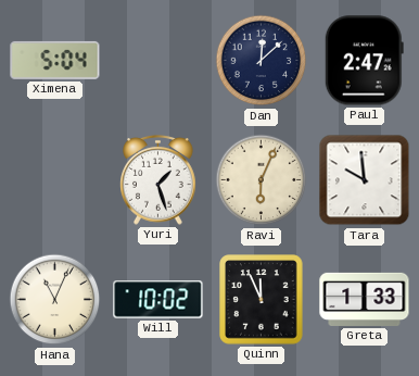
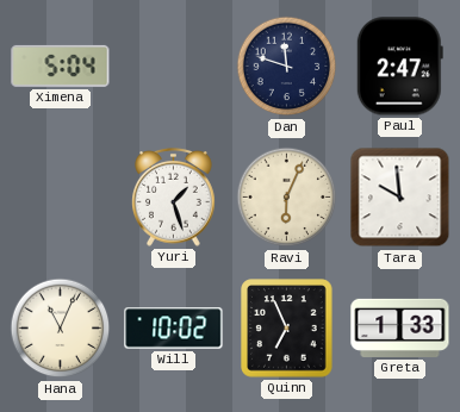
Dan: 12:08 -> 11:48 (287, 67)
Quinn: 11:56 -> 6:56 (287, 329)
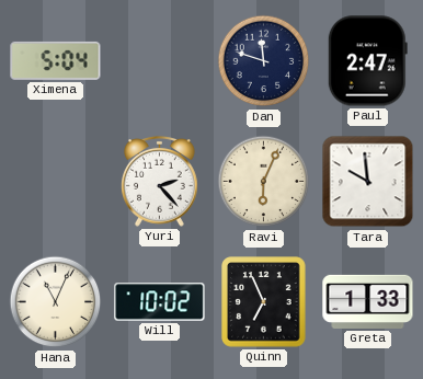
Yuri: 1:27 -> 2:23 (160, 181)
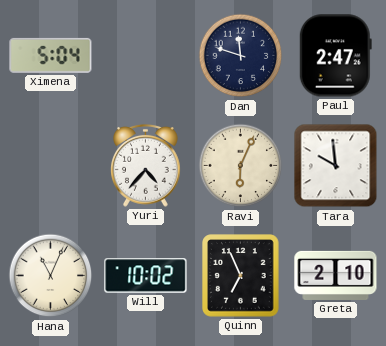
Yuri: 2:23 -> 4:37 (146, 165)
Greta: 1:33 -> 2:10 (336, 275)
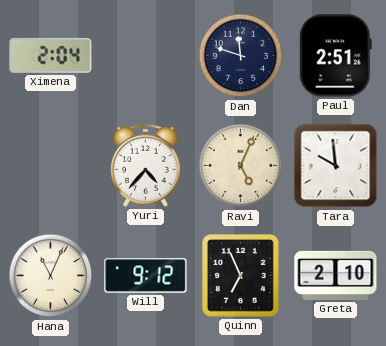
Ximena: 5:04 -> 2:04 (51, 55)
Paul: 2:47 -> 2:51 (335, 56)
Ravi: 6:04 -> 5:04 (241, 166)
Will: 10:02 -> 9:12 (146, 276)
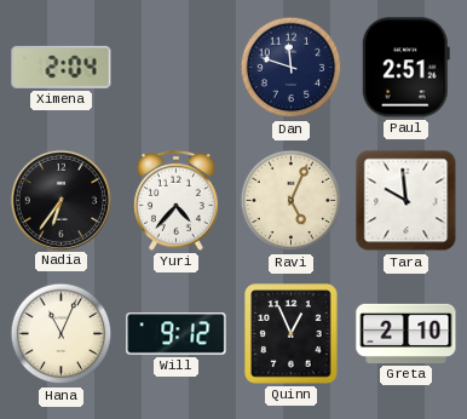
Nadia: none -> 6:36 (60, 200)
Quinn: 6:56 -> 12:56 (292, 334)
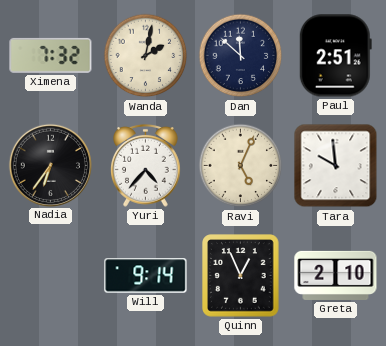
Ximena: 2:04 -> 7:32 (51, 55)
Wanda: none -> 2:02 (146, 56)
Dan: 11:48 -> 11:52 (241, 56)
Hana: 11:04 -> none (62, 334)
Will: 9:12 -> 9:14 (146, 276)
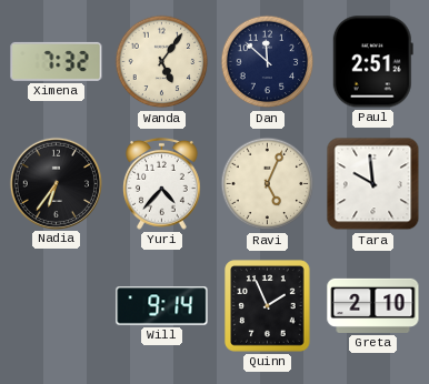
Wanda: 2:02 -> 5:06 (162, 62)
Quinn: 12:56 -> 1:56 (268, 306)
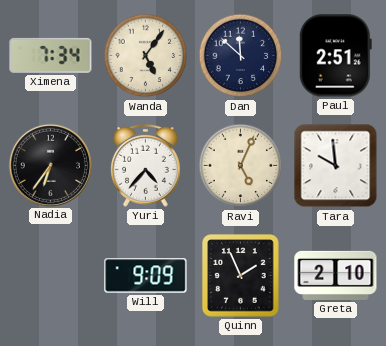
Ximena: 7:32 -> 7:34 (51, 55)
Will: 9:14 -> 9:09 (146, 276)
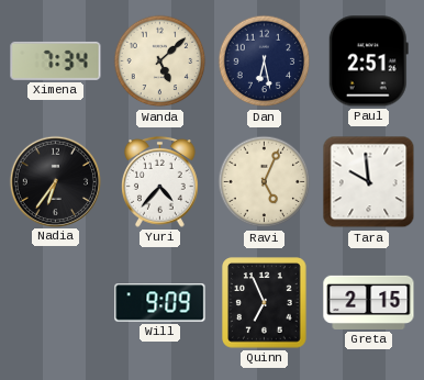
Wanda: 5:06 -> 5:08 (160, 62)
Dan: 11:52 -> 6:28 (265, 62)
Quinn: 1:56 -> 6:56 (265, 303)
Greta: 2:10 -> 2:15 (369, 302)
